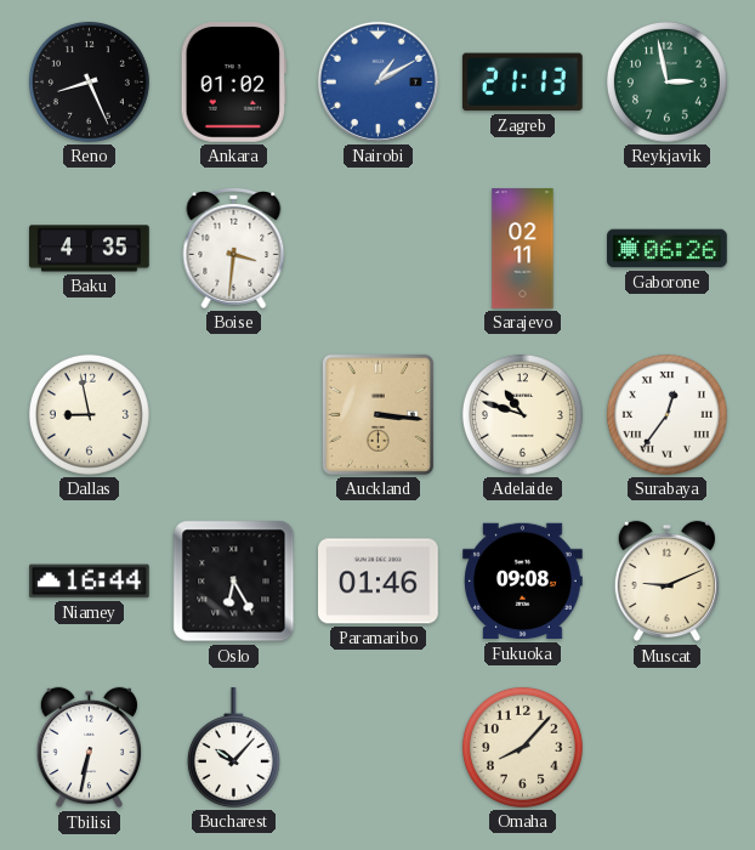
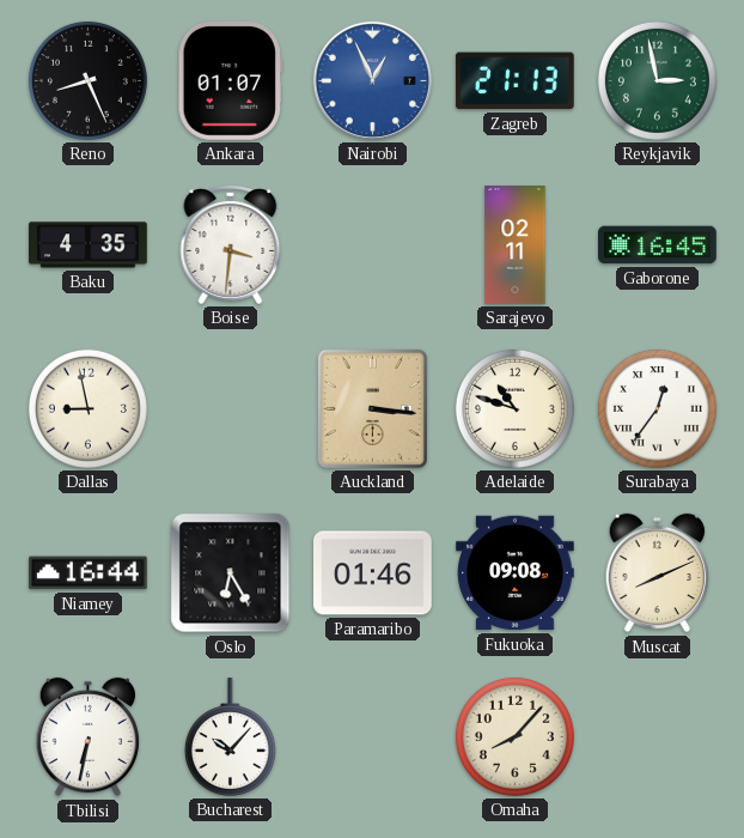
Ankara: 01:02 -> 01:07 (230, 81)
Nairobi: 1:10 -> 12:56 (372, 80)
Gaborone: 06:26 -> 16:45 (658, 245)
Muscat: 9:11 -> 8:11 (657, 573)
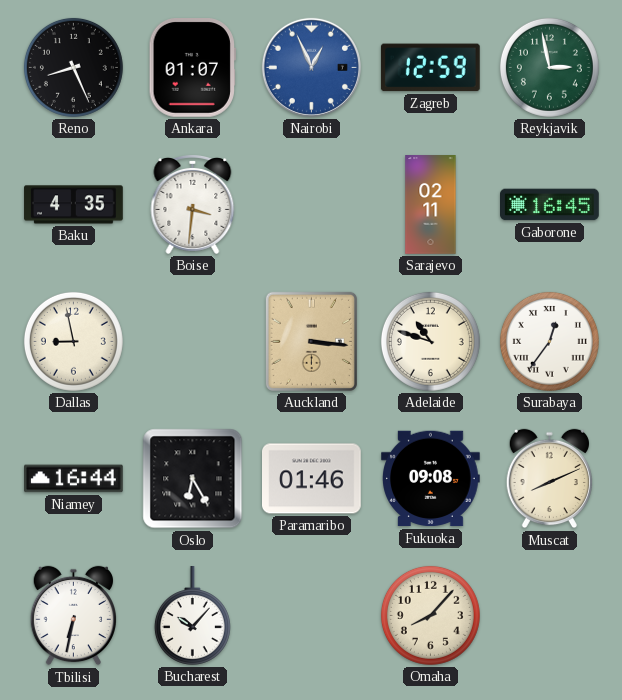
Zagreb: 21:13 -> 12:59 (430, 68)
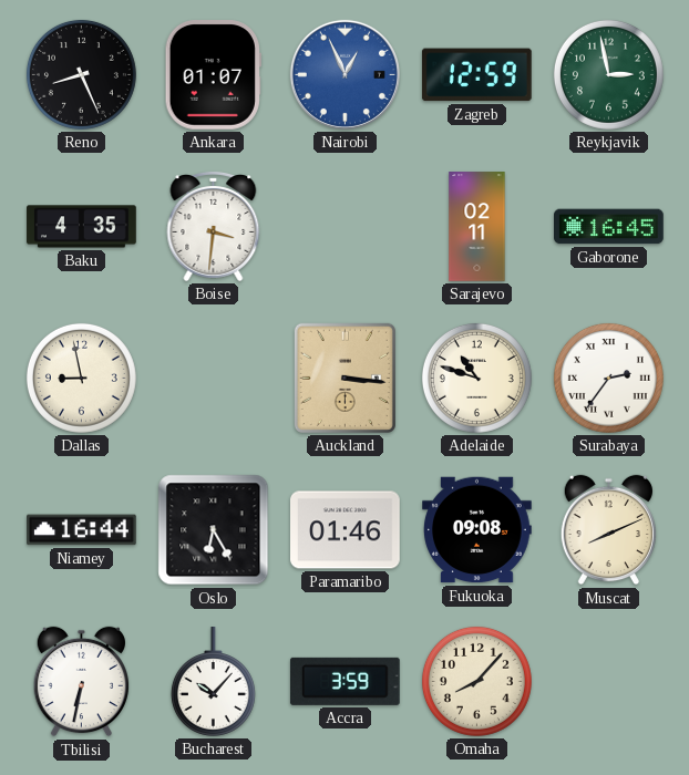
Surabaya: 12:36 -> 2:36 (608, 378)
Accra: none -> 3:59 (344, 681)
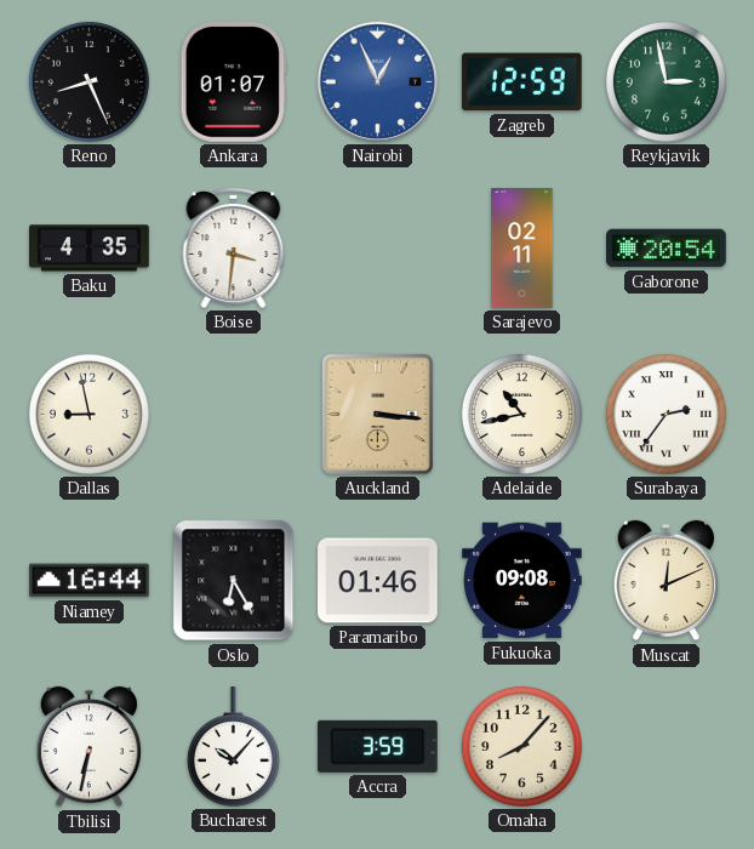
Gaborone: 16:45 -> 20:54 (667, 249)
Adelaide: 10:48 -> 10:43 (521, 414)
Muscat: 8:11 -> 12:11 (666, 581)
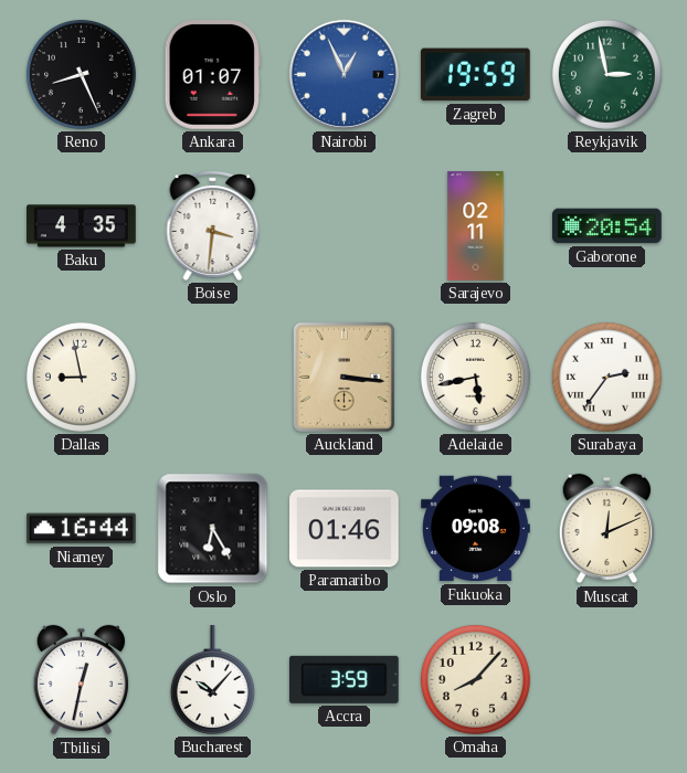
Zagreb: 12:59 -> 19:59 (475, 75)
Adelaide: 10:43 -> 5:43 (475, 377)
Tbilisi: 6:32 -> 12:32 (81, 680)
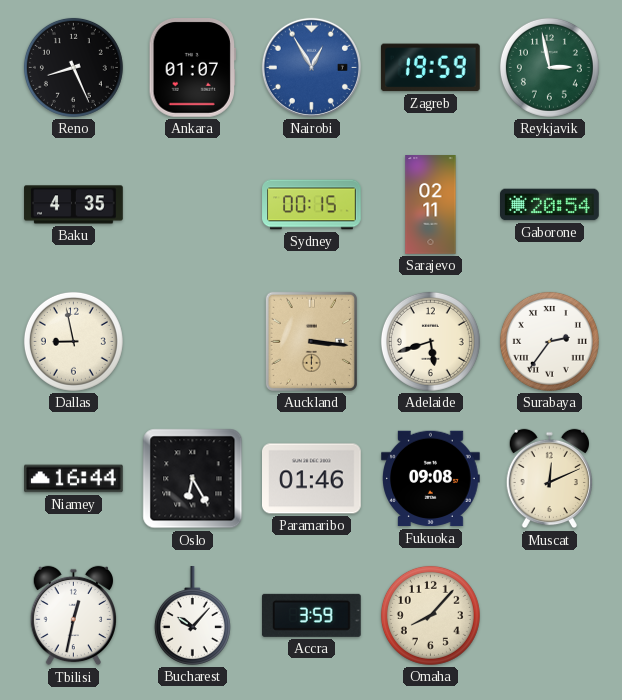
Nairobi: 12:56 -> 12:55 (311, 67)
Boise: 3:31 -> none (213, 226)
Sydney: none -> 00:15 (312, 205)
Adelaide: 5:43 -> 5:42 (430, 341)
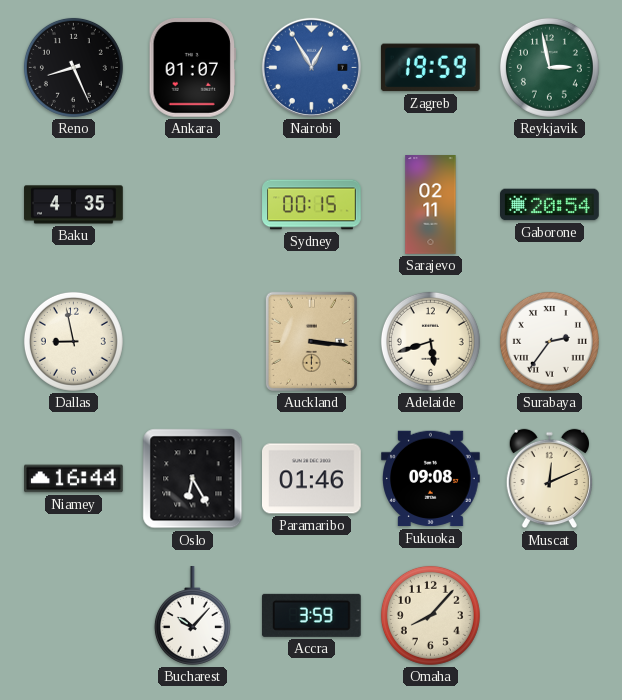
Tbilisi: 12:32 -> none (73, 616)
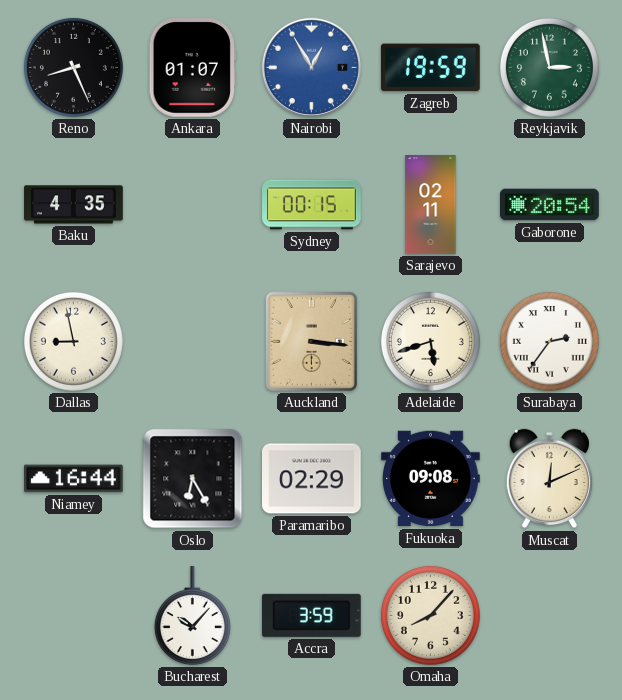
Paramaribo: 01:46 -> 02:29 (312, 479)
